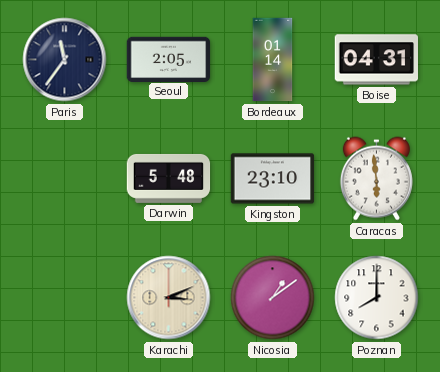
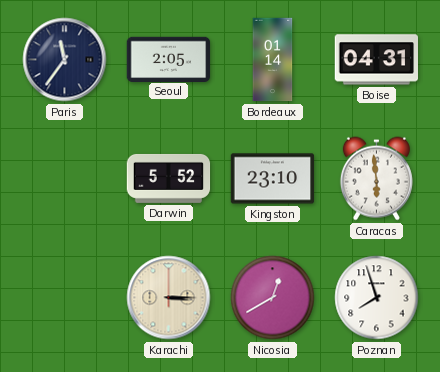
Darwin: 5:48 -> 5:52 (169, 178)
Karachi: 3:11 -> 3:15 (169, 298)
Nicosia: 1:09 -> 12:40 (273, 298)
Poznan: 8:00 -> 7:57 (377, 298)
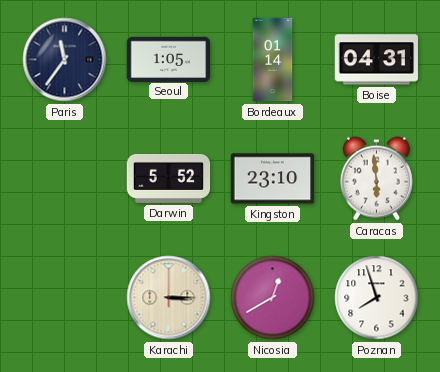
Seoul: 2:05 -> 1:05 (169, 59)
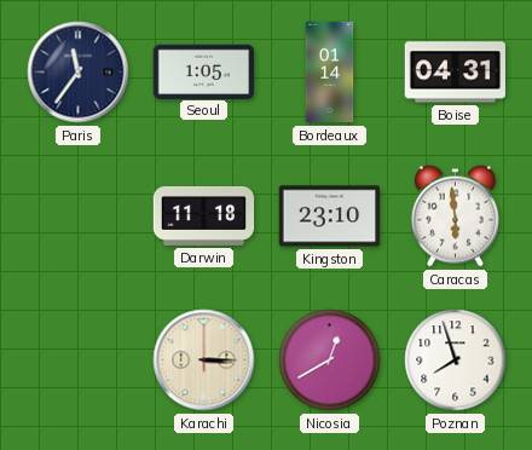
Darwin: 5:52 -> 11:18 (204, 215)
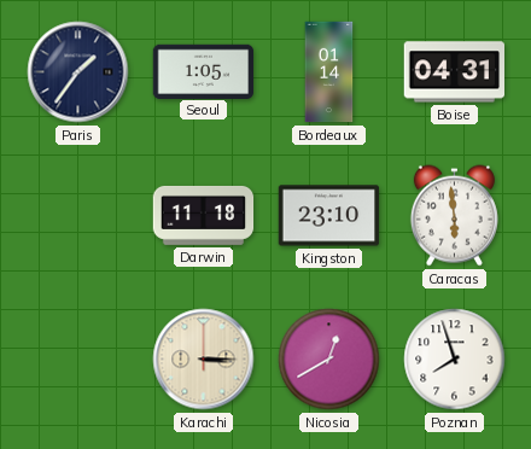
Paris: 11:36 -> 1:36 (78, 72)
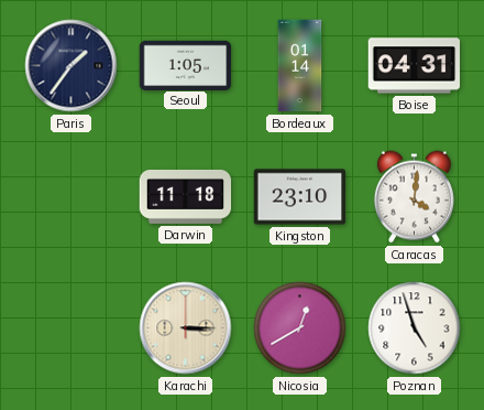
Caracas: 5:59 -> 4:01 (414, 197)
Poznan: 7:57 -> 4:57 (415, 328)
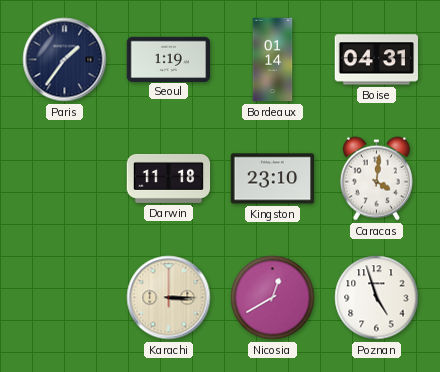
Seoul: 1:05 -> 1:19 (169, 59)
